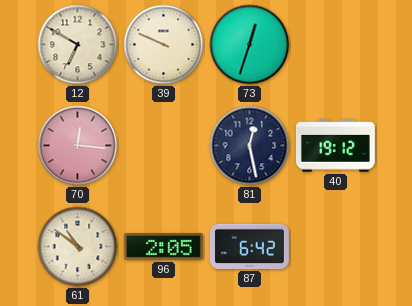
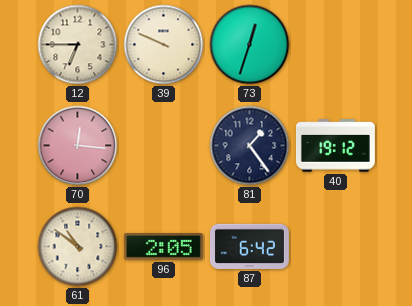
12: 6:50 -> 6:45 (78, 45)
81: 12:28 -> 1:24 (250, 146)
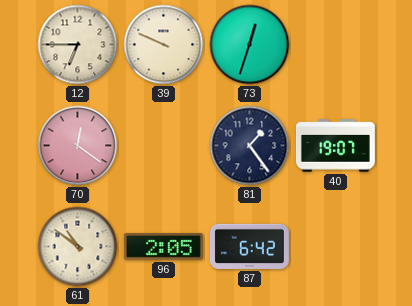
70: 12:16 -> 12:21 (78, 146)
40: 19:12 -> 19:07 (335, 146)
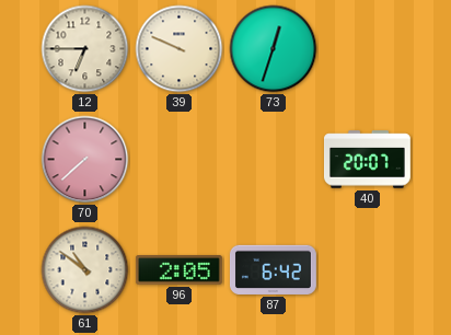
70: 12:21 -> 7:38 (85, 160)
81: 1:24 -> none (250, 146)
40: 19:07 -> 20:07 (367, 160)
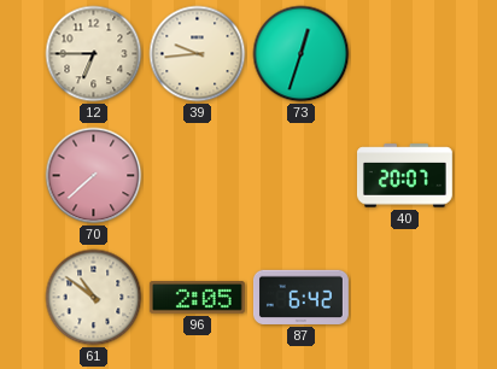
39: 9:49 -> 9:44 (198, 54)
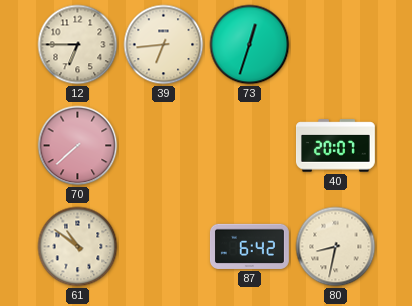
39: 9:44 -> 6:44 (164, 45)
96: 2:05 -> none (197, 298)
80: none -> 8:32 (336, 247)
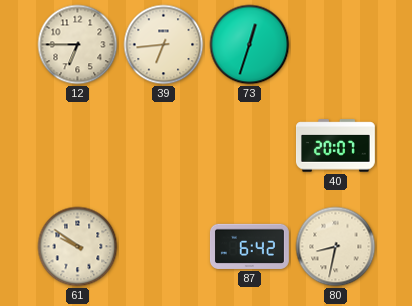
70: 7:38 -> none (78, 146)
61: 10:51 -> 9:51 (78, 247)
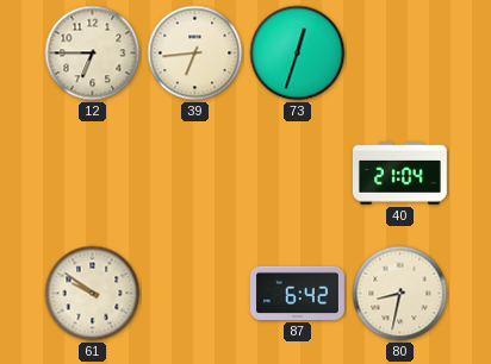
40: 20:07 -> 21:04 (399, 174)
